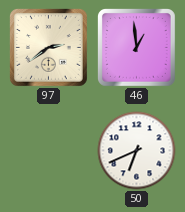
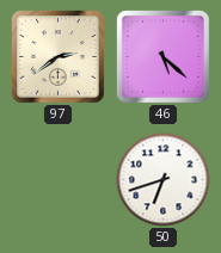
46: 12:59 -> 5:22 (164, 57)
50: 6:41 -> 6:42 (164, 180)
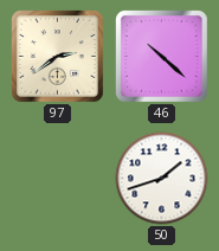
46: 5:22 -> 10:22 (162, 57)
50: 6:42 -> 1:42 (162, 179)
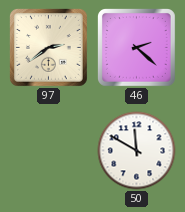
46: 10:22 -> 2:22 (137, 48)
50: 1:42 -> 11:50 (137, 151)
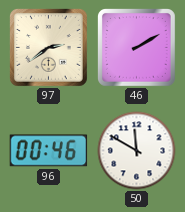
46: 2:22 -> 2:10 (137, 48)
96: none -> 00:46 (49, 151)
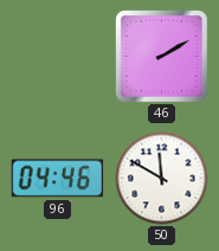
97: 2:39 -> none (49, 48)
96: 00:46 -> 04:46 (58, 179)
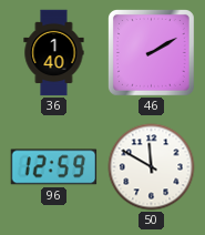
36: none -> 1:40 (54, 53)
96: 04:46 -> 12:59 (54, 167)
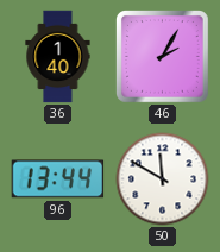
46: 2:10 -> 2:05 (163, 57)
96: 12:59 -> 13:44 (58, 179)
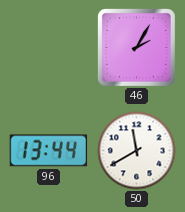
36: 1:40 -> none (58, 57)
50: 11:50 -> 11:40 (137, 151)
